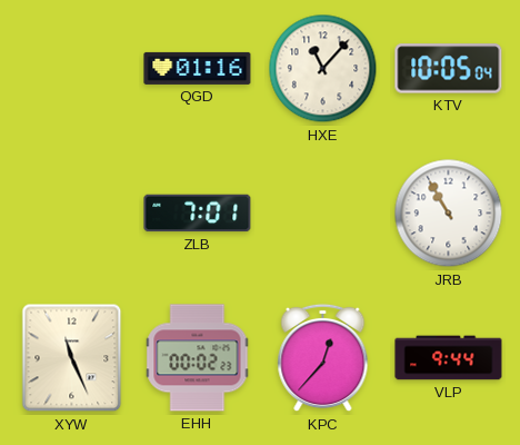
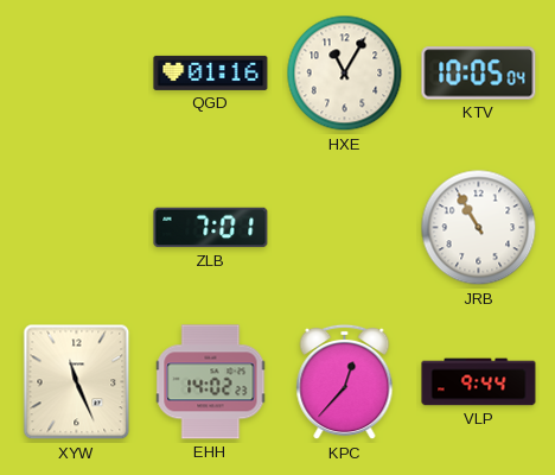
HXE: 11:07 -> 11:05 (345, 74)
EHH: 00:02 -> 14:02 (211, 382)
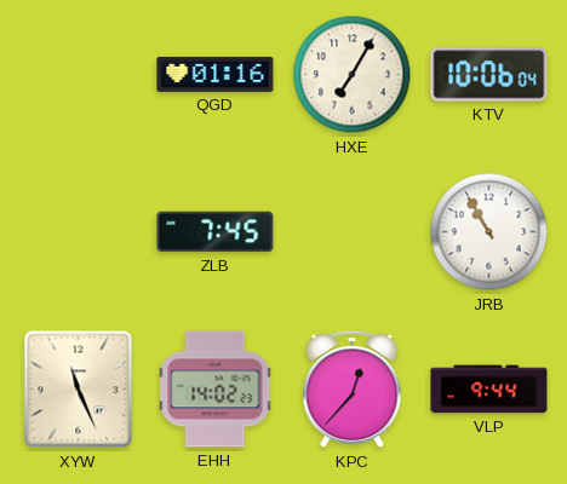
HXE: 11:05 -> 7:05 (353, 75)
KTV: 10:05 -> 10:06 (489, 75)
ZLB: 7:01 -> 7:45 (216, 232)
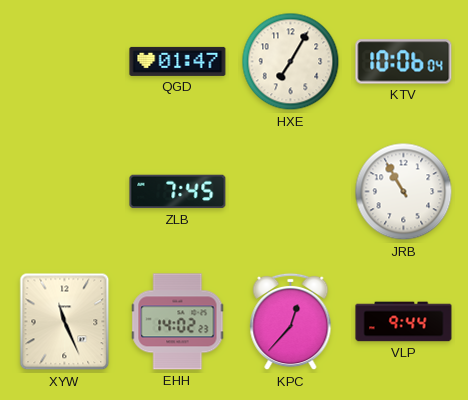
QGD: 01:16 -> 01:47 (178, 61)
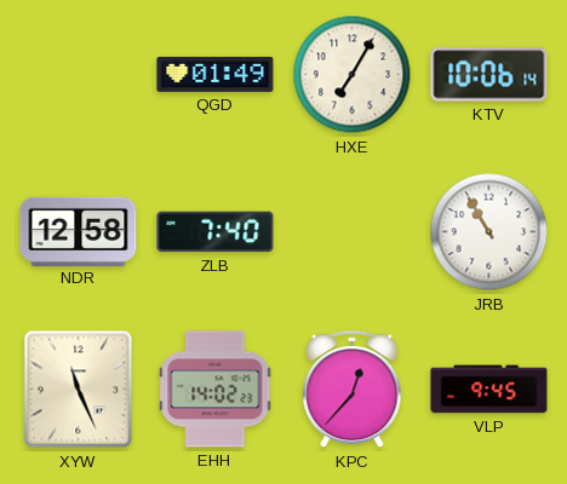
QGD: 01:47 -> 01:49 (216, 74)
KTV: 10:06:04 -> 10:06:14 (489, 75)
NDR: none -> 12:58 (79, 231)
ZLB: 7:45 -> 7:40 (216, 232)
VLP: 9:44 -> 9:45 (489, 390)
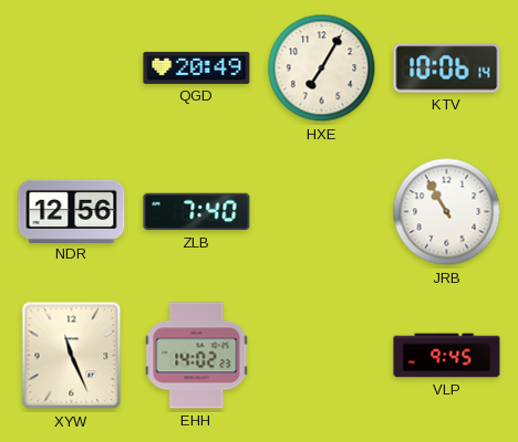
QGD: 01:49 -> 20:49 (197, 67)
NDR: 12:58 -> 12:56 (72, 211)
KPC: 12:37 -> none (353, 390)
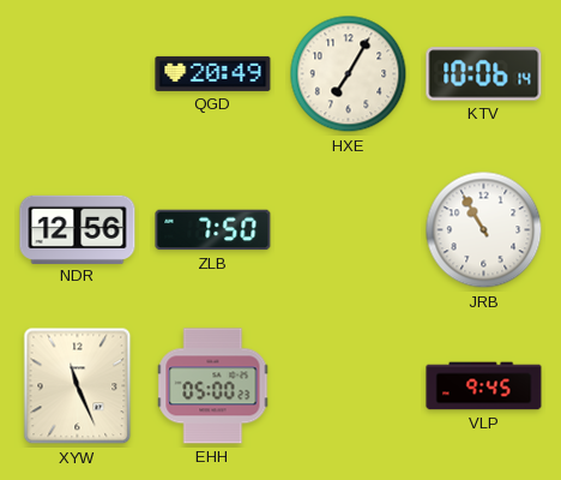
ZLB: 7:40 -> 7:50 (213, 230)
EHH: 14:02 -> 05:00 (213, 386)
